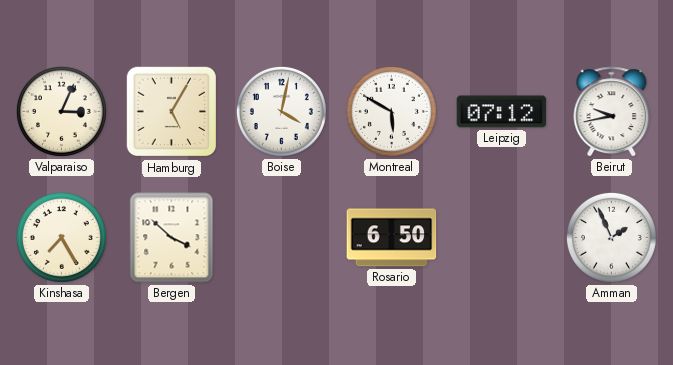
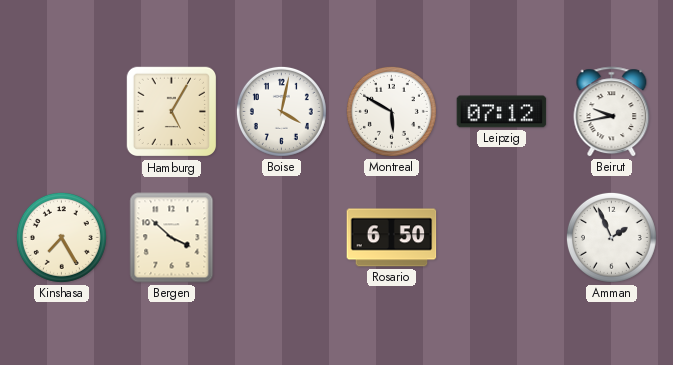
Valparaiso: 3:04 -> none (61, 111)
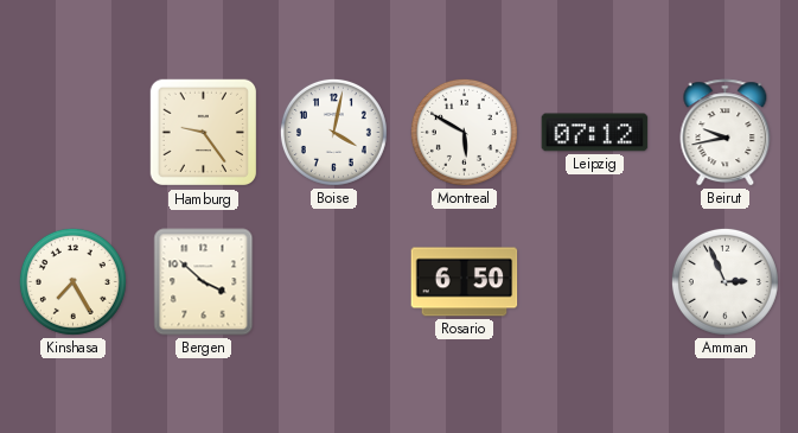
Hamburg: 5:05 -> 9:24 (204, 133)
Amman: 1:56 -> 2:56 (724, 281)
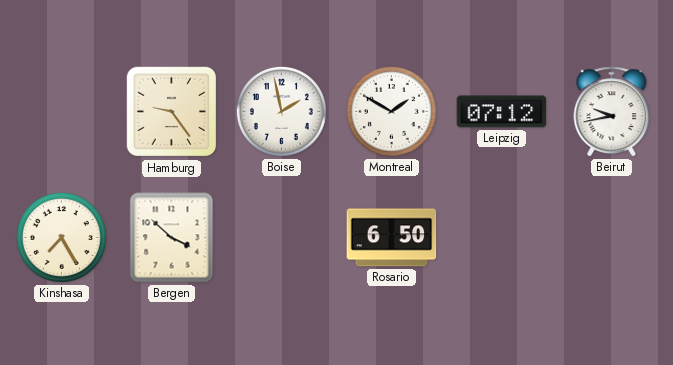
Boise: 4:02 -> 1:58 (281, 111)
Montreal: 5:50 -> 1:50 (391, 111)
Amman: 2:56 -> none (724, 281)
